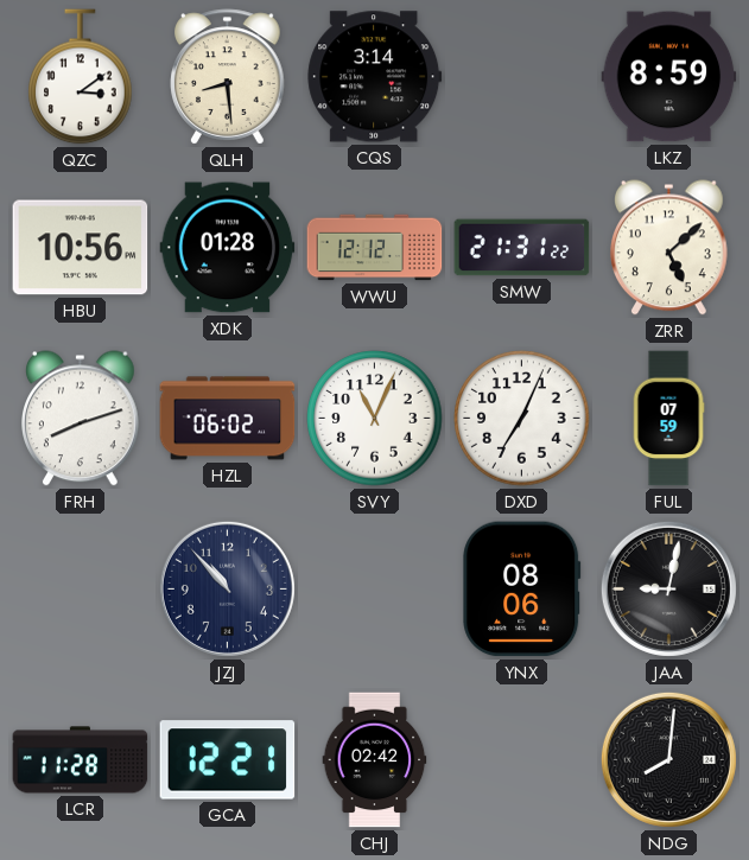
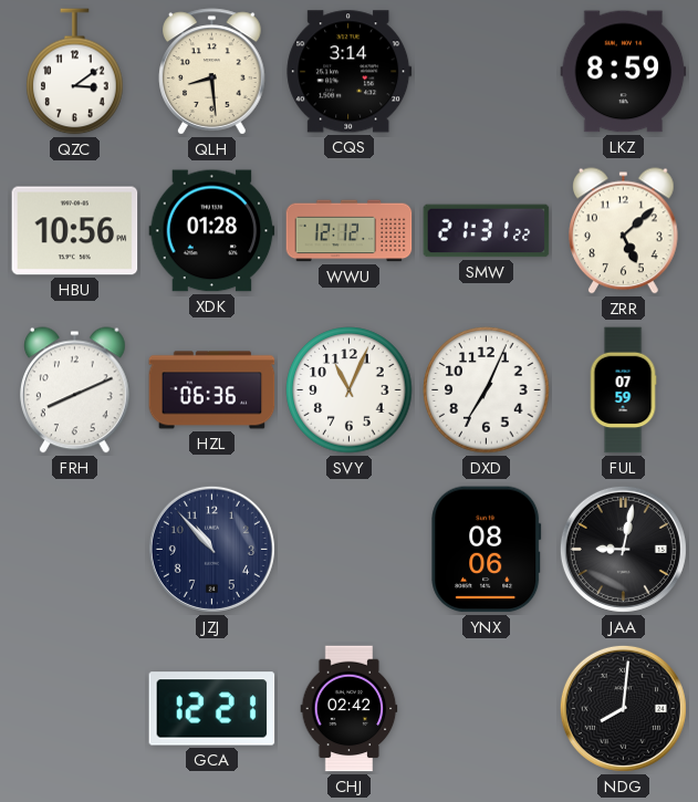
FRH: 8:12 -> 8:11 (75, 390)
HZL: 06:02 -> 06:36 (212, 390)
LCR: 11:28 -> none (81, 760)
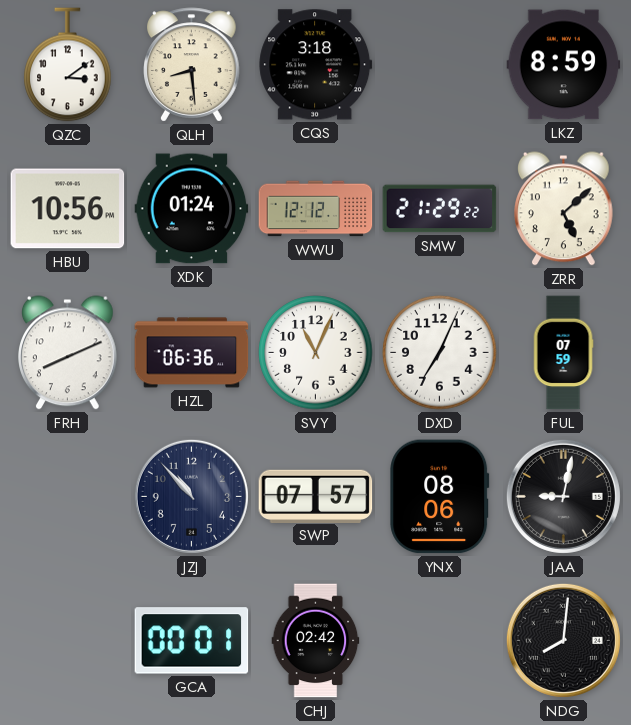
CQS: 3:14 -> 3:18 (316, 65)
XDK: 01:28 -> 01:24 (192, 209)
SMW: 21:31 -> 21:29 (440, 209)
SWP: none -> 07:57 (316, 496)
GCA: 12:21 -> 00:01 (192, 641)
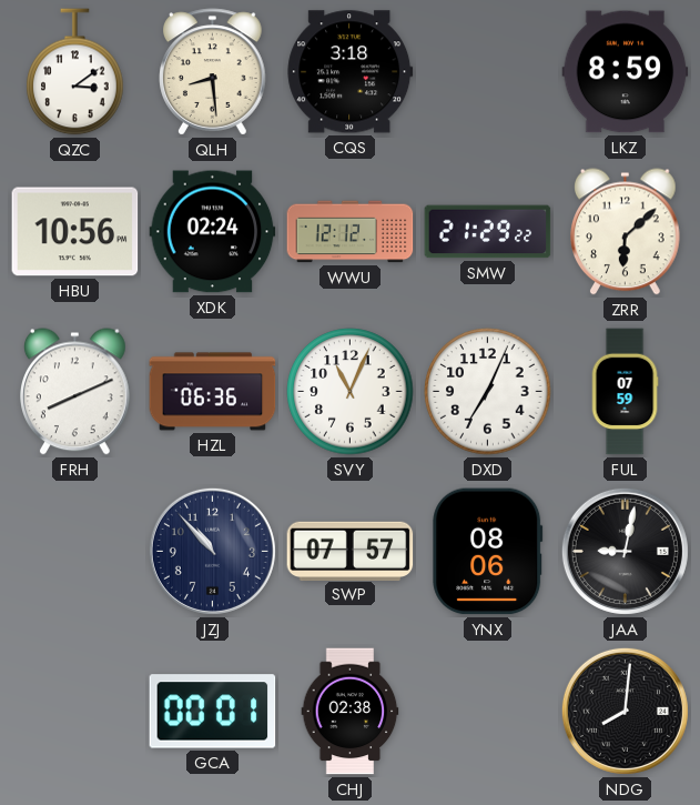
XDK: 01:24 -> 02:24 (213, 232)
ZRR: 5:08 -> 6:08 (626, 232)
CHJ: 02:42 -> 02:38 (351, 712)
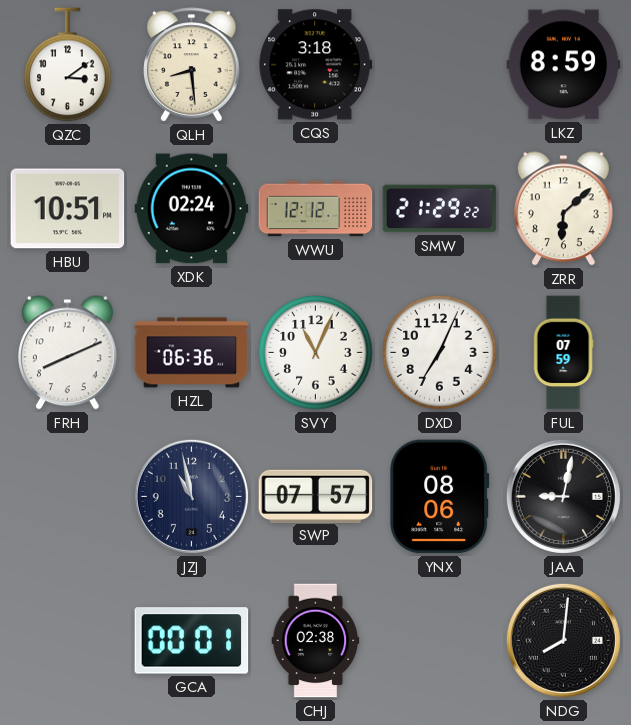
HBU: 10:56 -> 10:51 (68, 209)
JZJ: 10:53 -> 10:58 (191, 496)
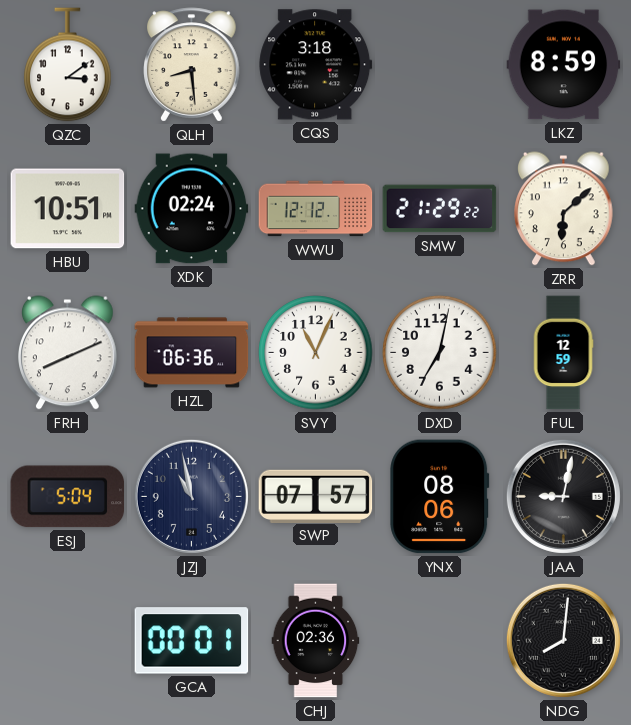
DXD: 7:04 -> 7:02 (440, 353)
FUL: 07:59 -> 12:59 (563, 353)
ESJ: none -> 5:04 (68, 497)
CHJ: 02:38 -> 02:36 (316, 641)
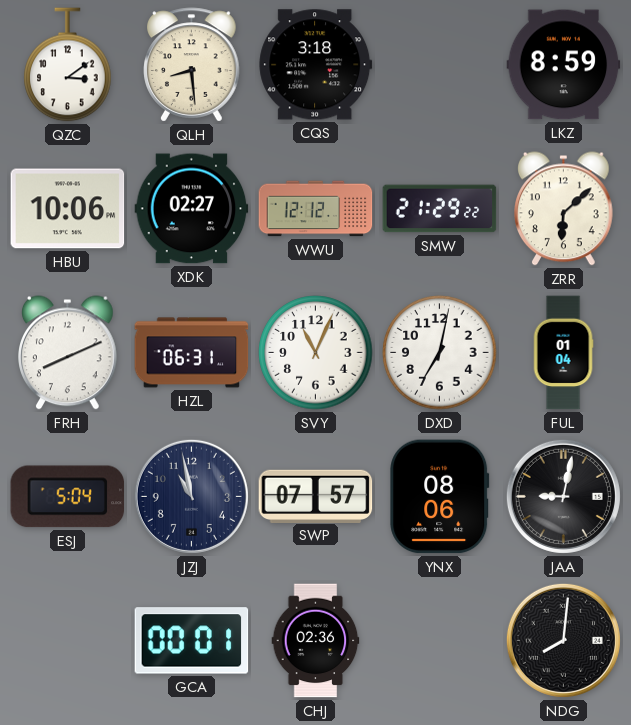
HBU: 10:51 -> 10:06 (68, 209)
XDK: 02:24 -> 02:27 (192, 209)
HZL: 06:36 -> 06:31 (192, 353)
FUL: 12:59 -> 01:04 (563, 353)
